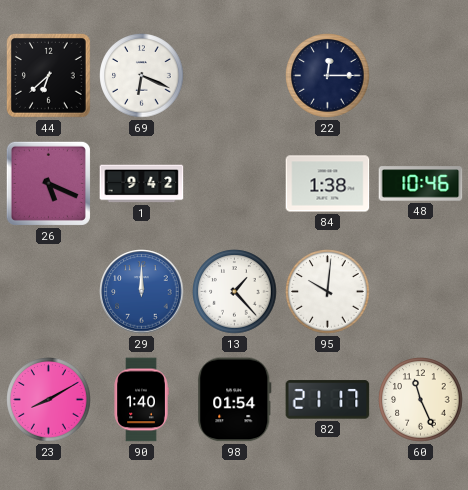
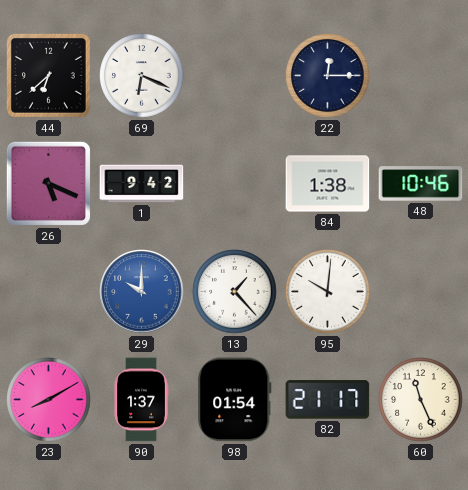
29: 12:00 -> 10:00 (142, 292)
90: 1:40 -> 1:37 (141, 400)
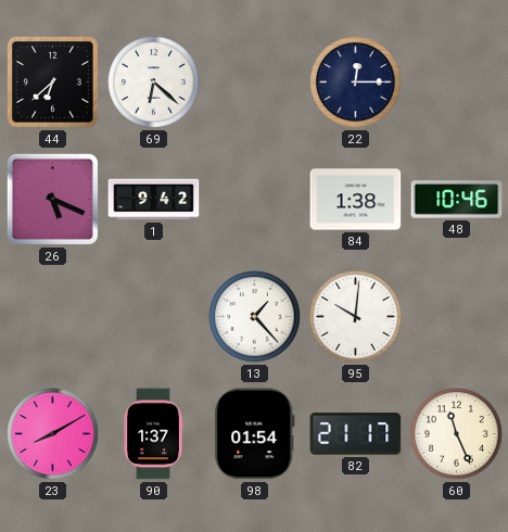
69: 6:19 -> 6:22 (154, 83)
29: 10:00 -> none (142, 292)
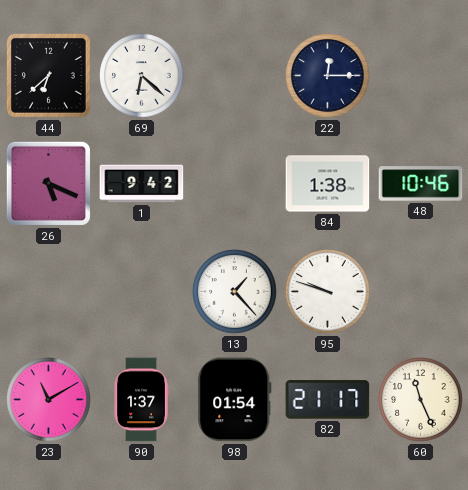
95: 10:01 -> 9:48 (328, 292)
23: 8:10 -> 11:10 (49, 400)
